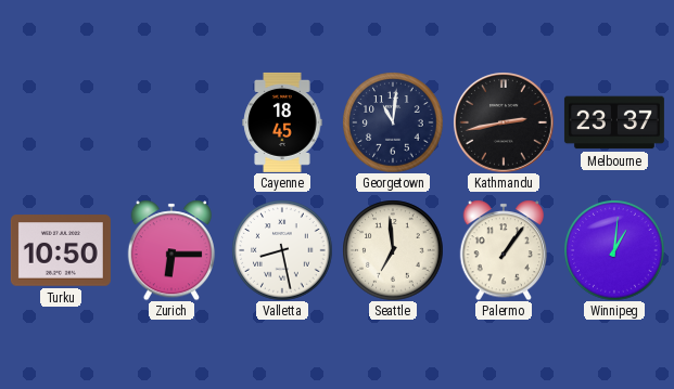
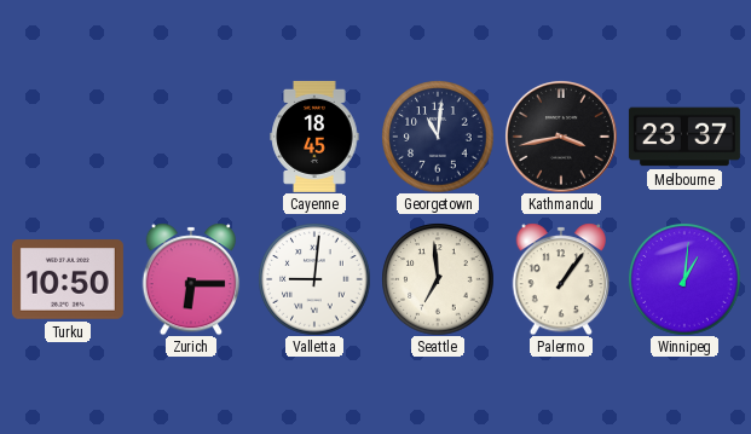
Kathmandu: 2:43 -> 3:43 (561, 137)
Valletta: 8:28 -> 9:01 (314, 279)
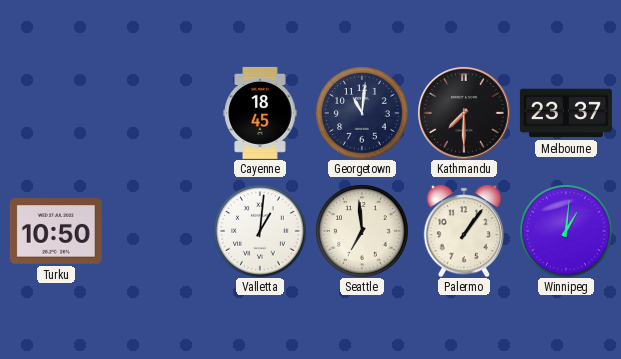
Kathmandu: 3:43 -> 7:30 (464, 113)
Zurich: 6:15 -> none (191, 279)
Valletta: 9:01 -> 1:01 (260, 231)
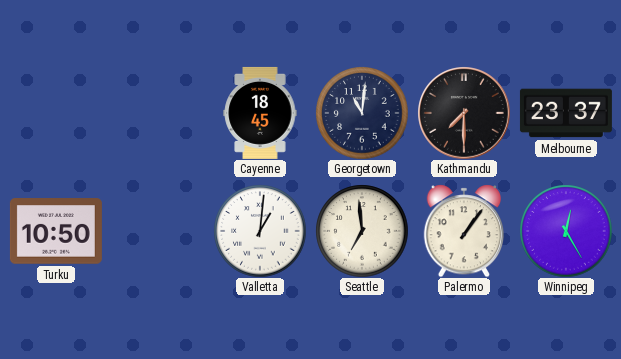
Winnipeg: 1:01 -> 12:25 (566, 231)
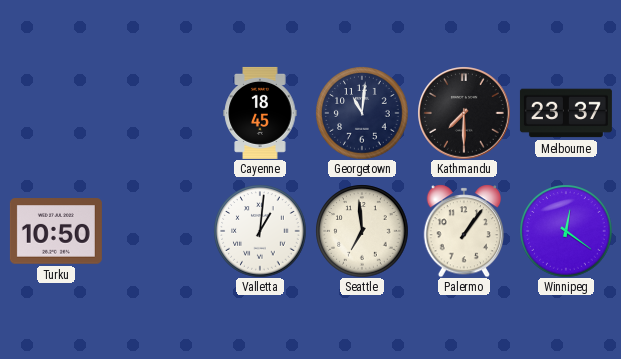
Winnipeg: 12:25 -> 12:21 (566, 231)
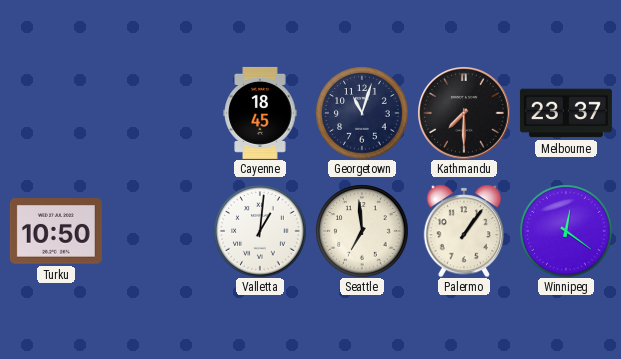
Georgetown: 11:01 -> 11:03 (362, 113)
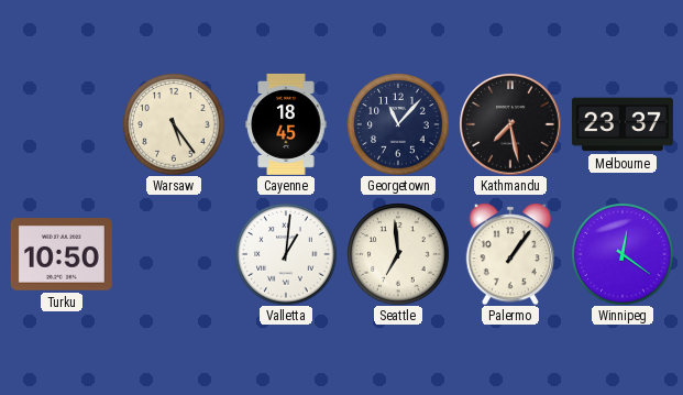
Warsaw: none -> 5:24 (174, 124)
Georgetown: 11:03 -> 11:07 (398, 124)
Kathmandu: 7:30 -> 7:28 (510, 124)
